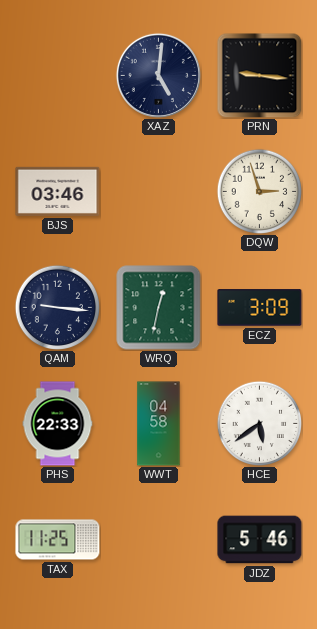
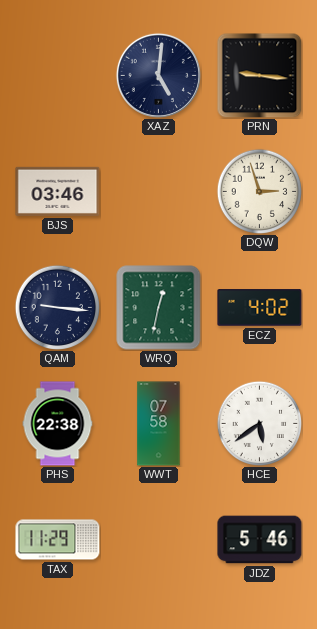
ECZ: 3:09 -> 4:02 (260, 308)
PHS: 22:33 -> 22:38 (58, 424)
WWT: 04:58 -> 07:58 (159, 424)
TAX: 11:25 -> 11:29 (58, 540)
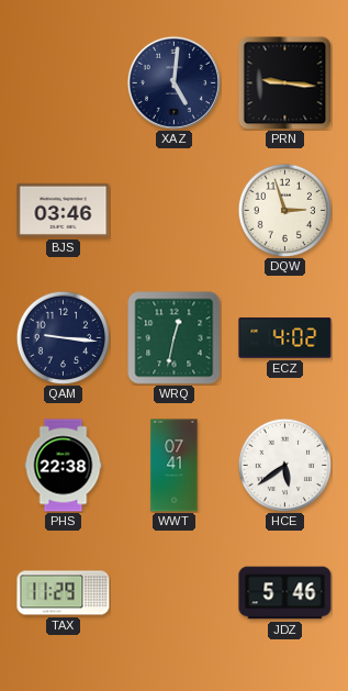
WWT: 07:58 -> 07:41 (175, 466)
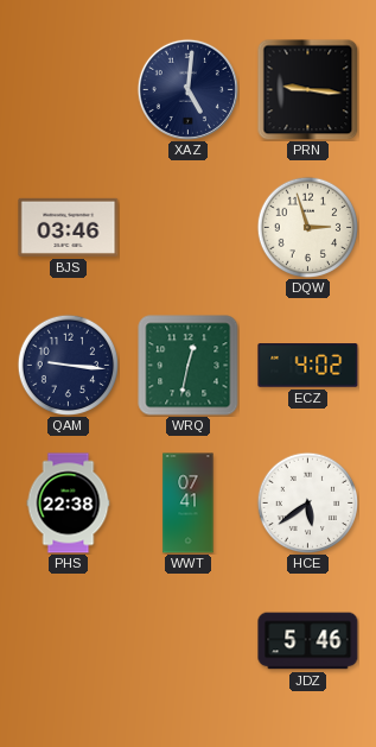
TAX: 11:29 -> none (64, 593)
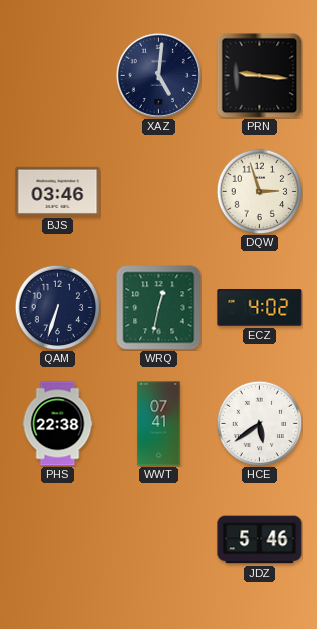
QAM: 9:16 -> 6:33 (57, 307)
